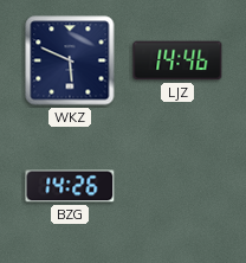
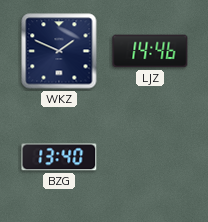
WKZ: 5:49 -> 1:49 (59, 51)
BZG: 14:26 -> 13:40 (59, 157)
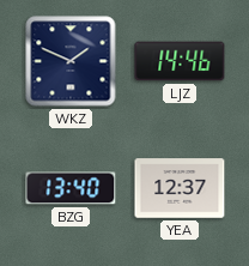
YEA: none -> 12:37 (180, 188)
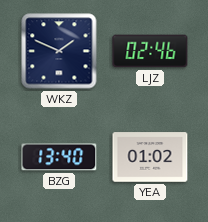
LJZ: 14:46 -> 02:46 (150, 51)
YEA: 12:37 -> 01:02 (150, 157)
